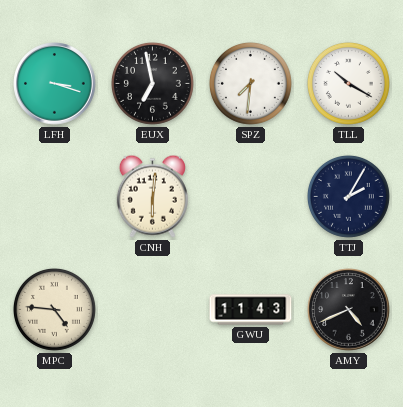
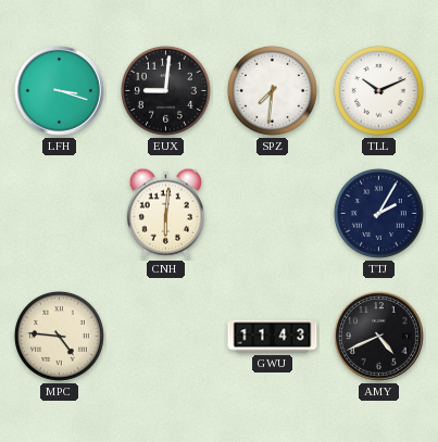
EUX: 6:58 -> 9:01 (165, 90)
TLL: 10:20 -> 10:11 (378, 90)
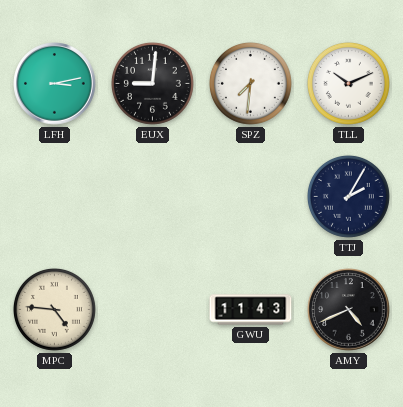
LFH: 3:18 -> 3:13 (55, 84)
CNH: 6:01 -> none (165, 213)
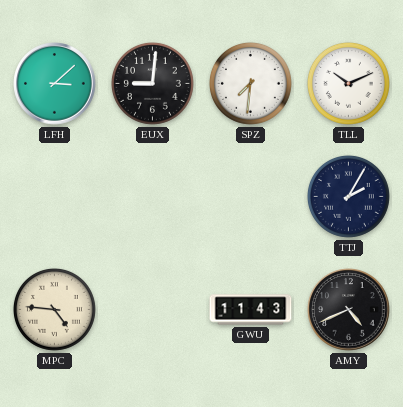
LFH: 3:13 -> 3:08 (55, 84)
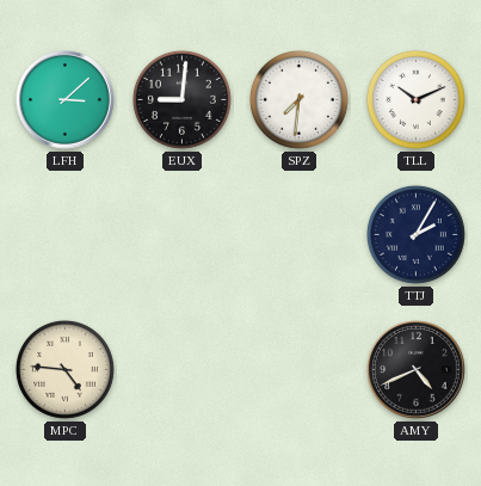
GWU: 11:43 -> none (251, 310)
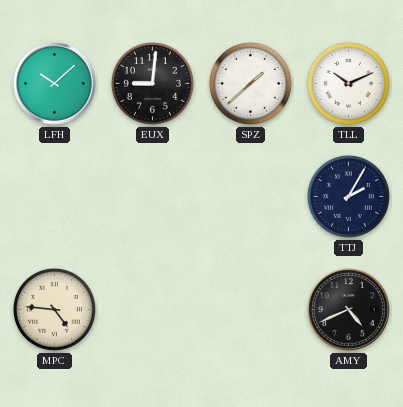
LFH: 3:08 -> 10:08 (55, 84)
SPZ: 7:31 -> 1:38 (250, 83)
